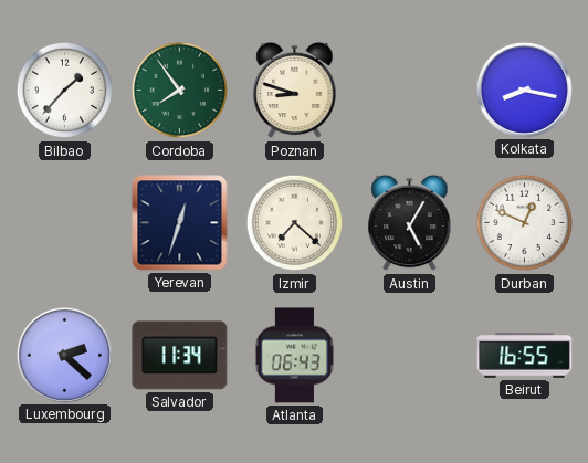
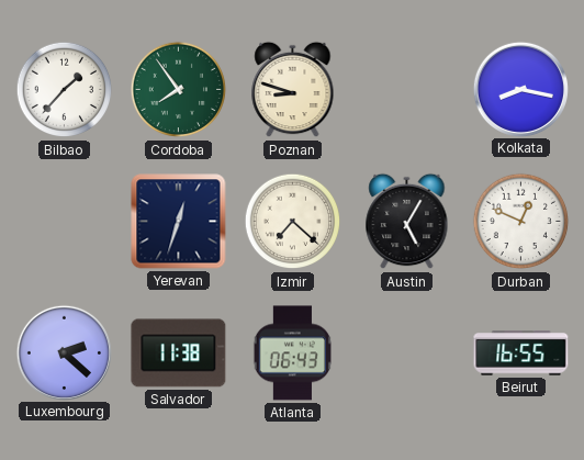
Salvador: 11:34 -> 11:38 (179, 354)
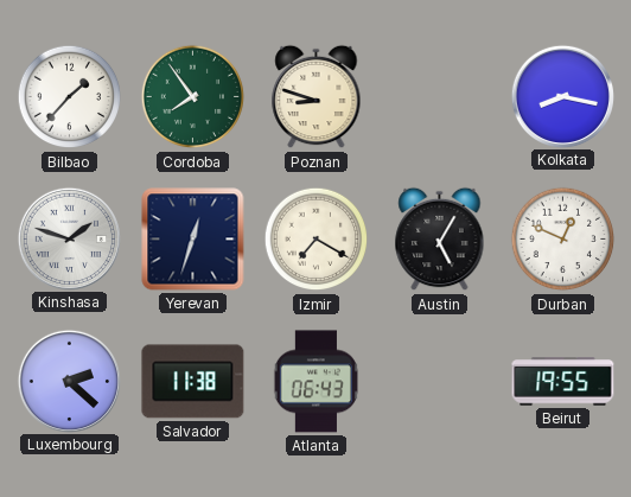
Kinshasa: none -> 1:48 (69, 238)
Izmir: 7:22 -> 7:20 (317, 240)
Beirut: 16:55 -> 19:55 (563, 382)
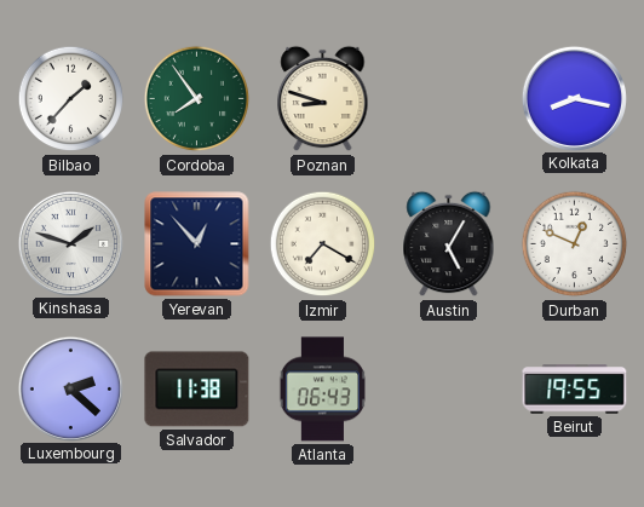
Yerevan: 12:33 -> 12:53 (197, 244)
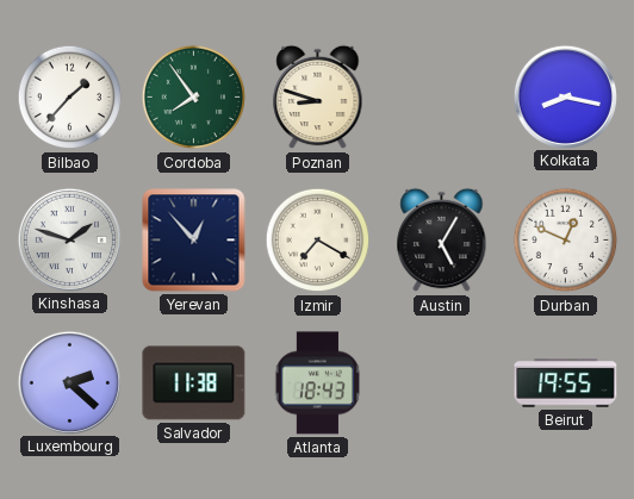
Atlanta: 06:43 -> 18:43 (317, 383)
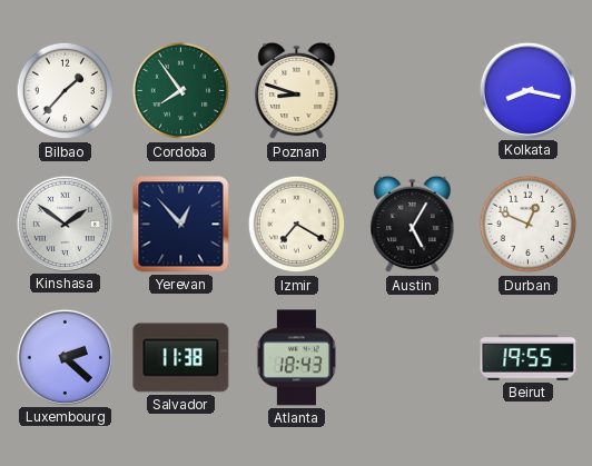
Kinshasa: 1:48 -> 1:51 (65, 224)
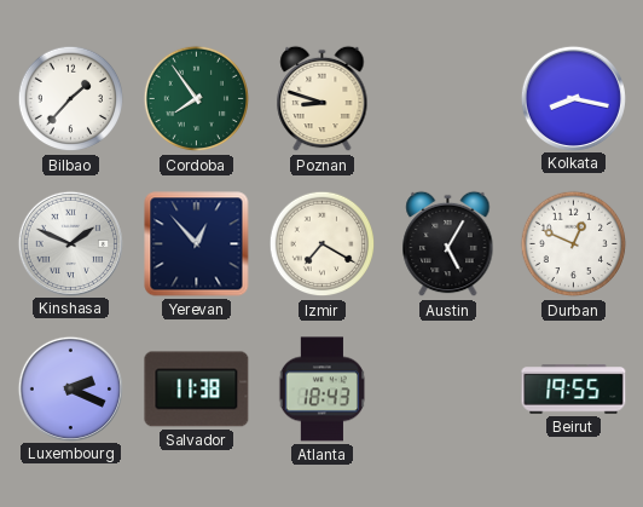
Kinshasa: 1:51 -> 1:49 (70, 243)
Luxembourg: 2:22 -> 2:19 (70, 388)
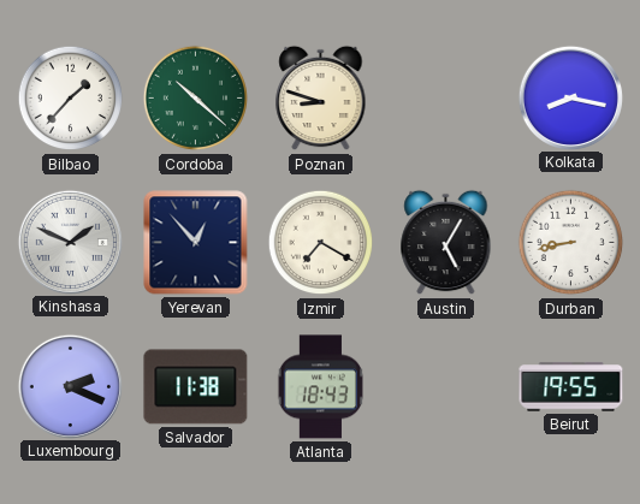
Cordoba: 7:54 -> 10:22 (196, 99)
Durban: 12:49 -> 8:43 (571, 243)
